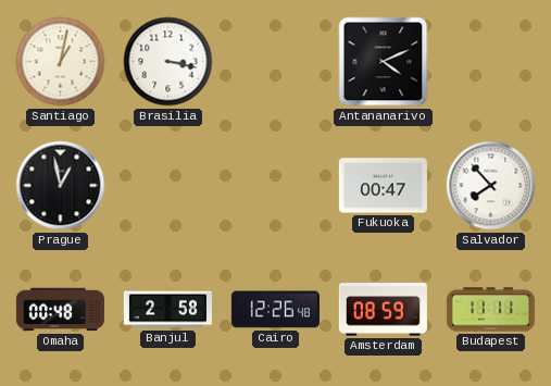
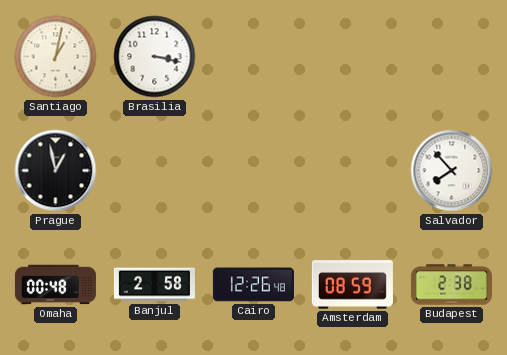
Antananarivo: 4:11 -> none (384, 62)
Fukuoka: 00:47 -> none (383, 186)
Budapest: 11:11 -> 2:38 (451, 285)
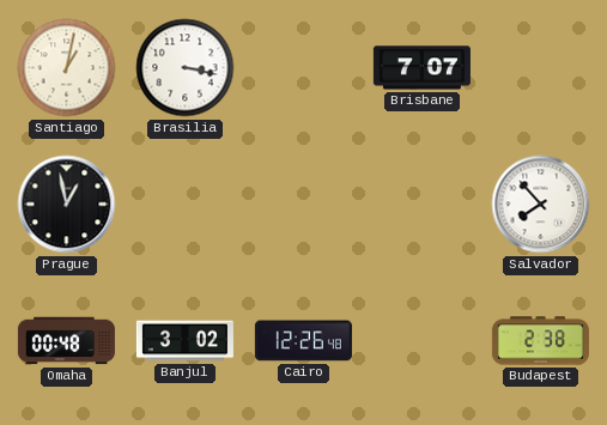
Brisbane: none -> 7:07 (421, 68)
Banjul: 2:58 -> 3:02 (184, 341)
Amsterdam: 08:59 -> none (352, 285)
